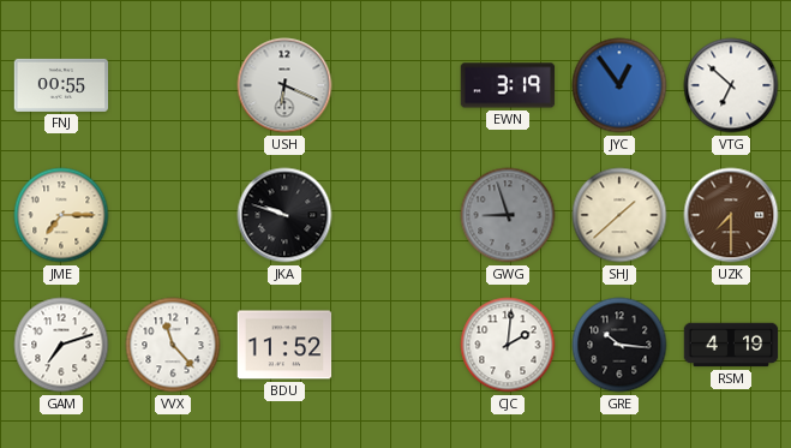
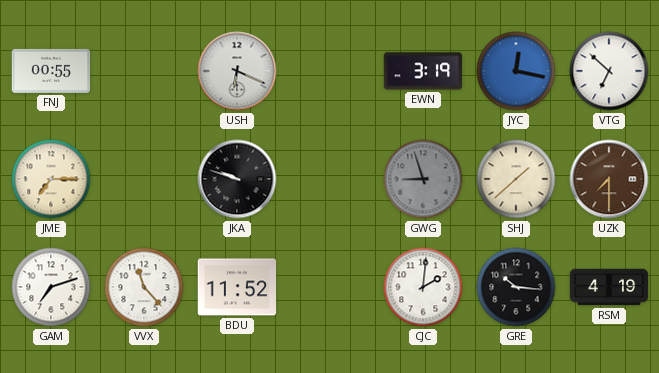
JYC: 12:54 -> 12:17 (516, 71)
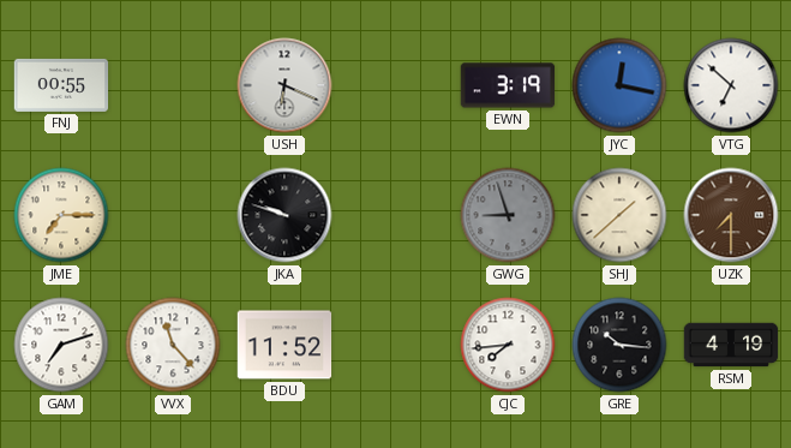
CJC: 2:01 -> 7:44 (508, 345)
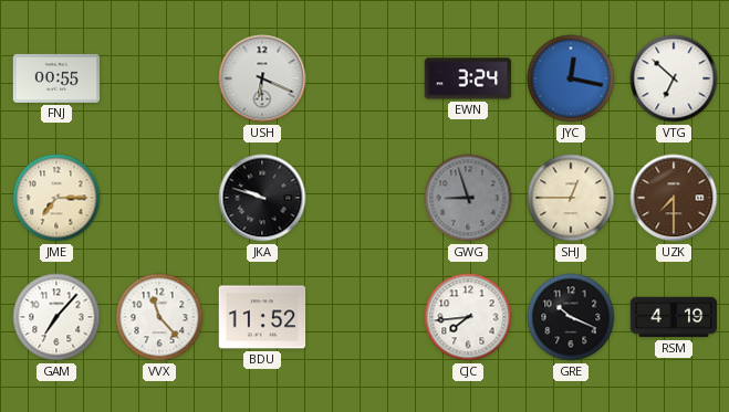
EWN: 3:19 -> 3:24 (468, 78)
SHJ: 1:38 -> 12:45 (571, 198)
GAM: 7:12 -> 7:07 (56, 317)
GRE: 10:16 -> 10:19 (571, 317)
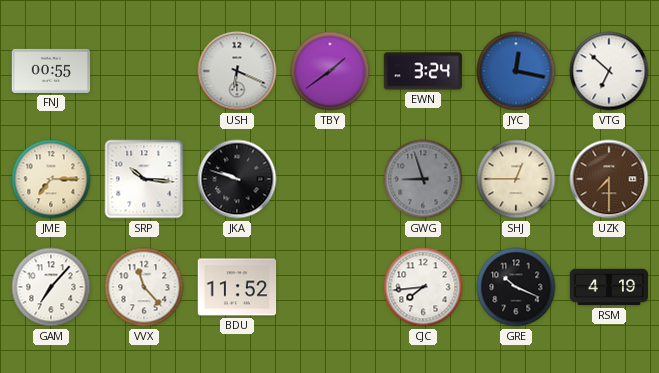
TBY: none -> 1:39 (330, 71)
SRP: none -> 10:16 (144, 179)
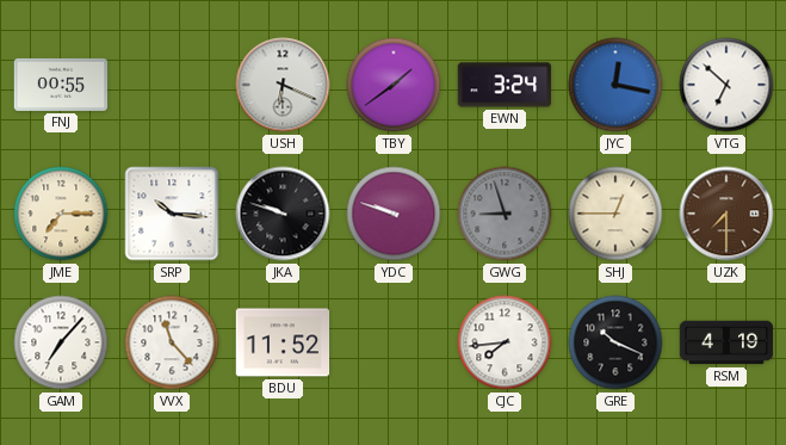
YDC: none -> 9:48 (394, 214)
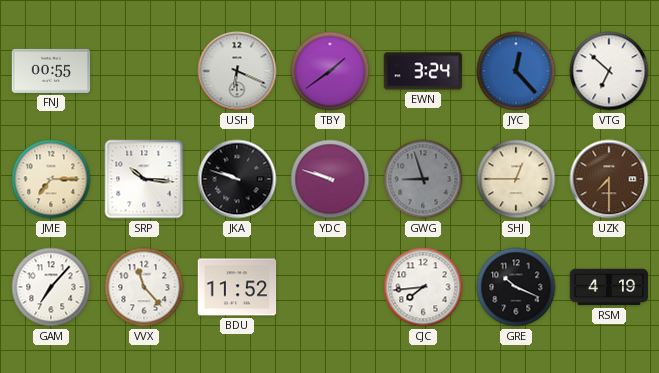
JYC: 12:17 -> 12:23 (516, 71)
